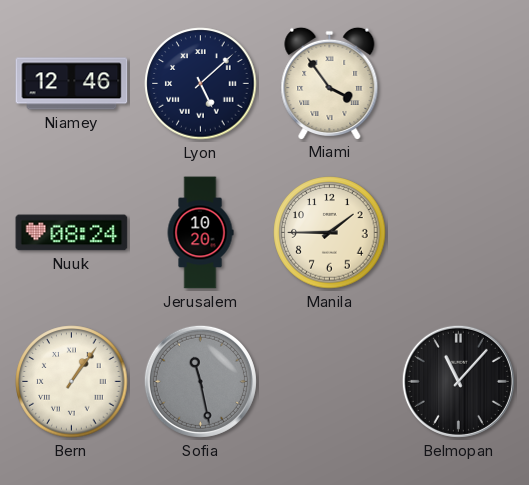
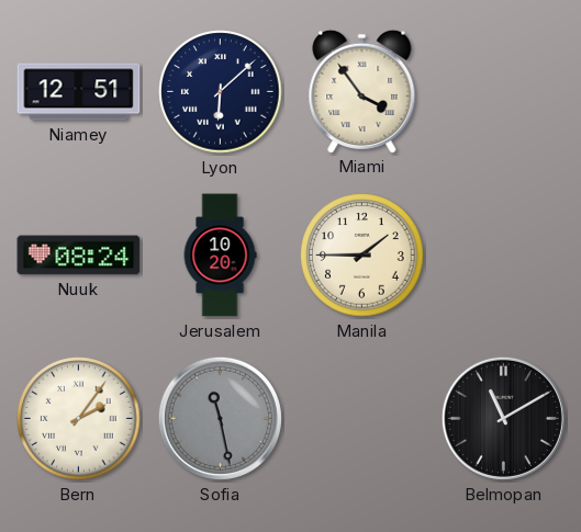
Niamey: 12:46 -> 12:51 (79, 92)
Lyon: 5:08 -> 6:08 (221, 92)
Bern: 1:06 -> 2:06 (79, 419)
Belmopan: 11:07 -> 11:10 (503, 418)
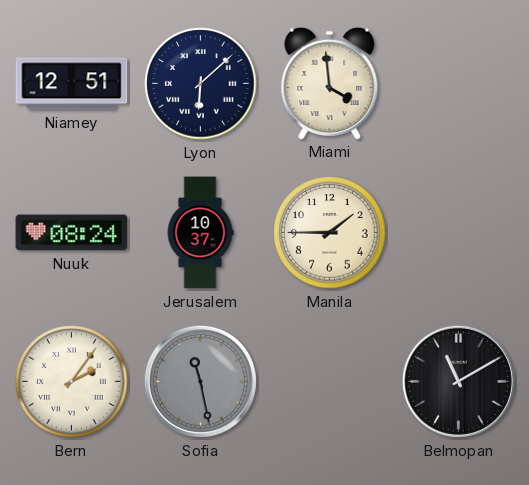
Miami: 3:54 -> 3:59 (330, 83)
Jerusalem: 10:20 -> 10:37 (200, 233)
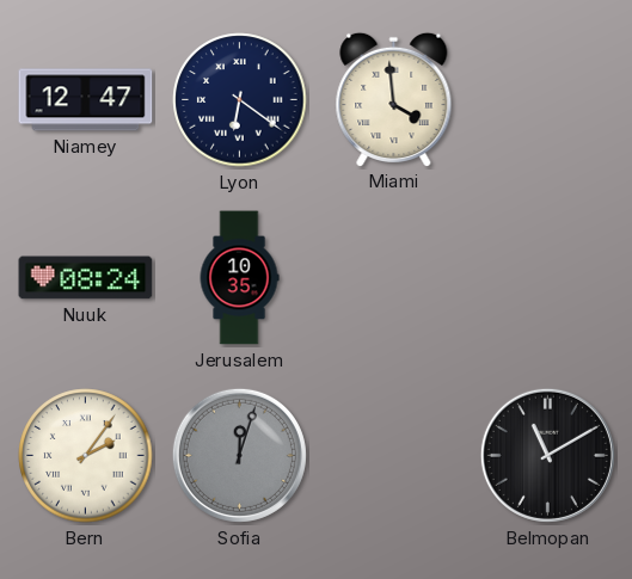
Niamey: 12:51 -> 12:47 (86, 100)
Lyon: 6:08 -> 6:21 (240, 100)
Jerusalem: 10:37 -> 10:35 (239, 278)
Manila: 1:45 -> none (330, 233)
Sofia: 11:28 -> 12:03 (239, 455)
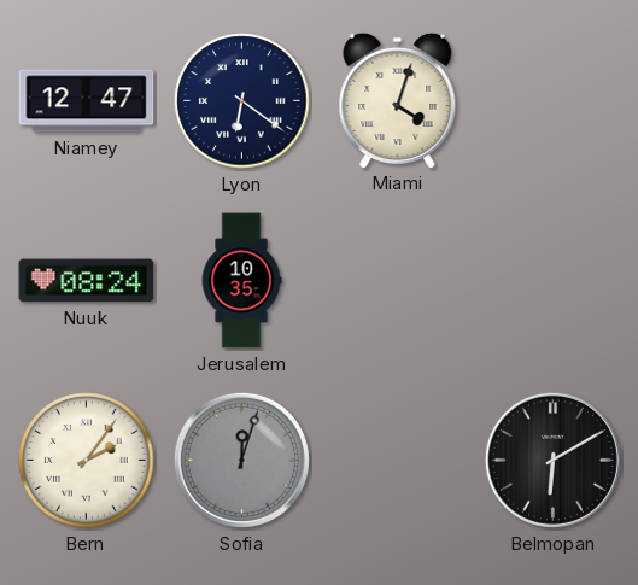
Miami: 3:59 -> 4:03 (398, 100)
Belmopan: 11:10 -> 6:10 (552, 460)
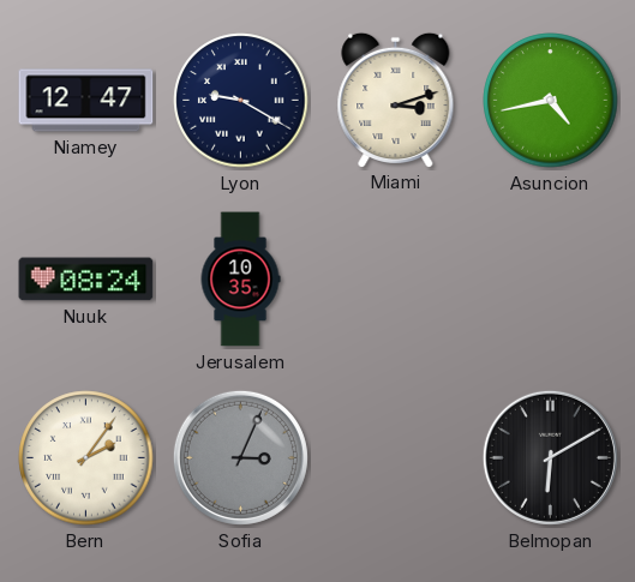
Lyon: 6:21 -> 9:20 (241, 101)
Miami: 4:03 -> 3:12 (396, 100)
Asuncion: none -> 4:43 (551, 101)
Sofia: 12:03 -> 3:04 (240, 457)
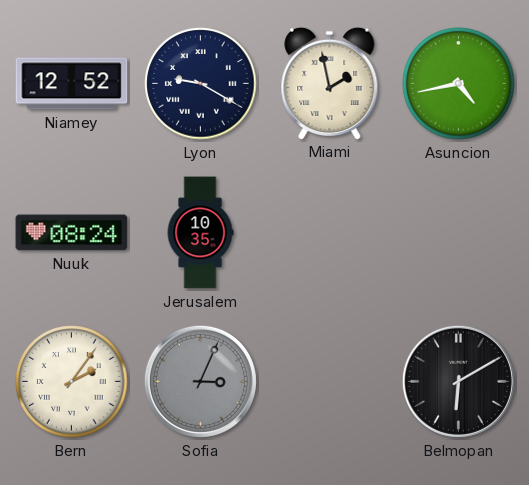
Niamey: 12:47 -> 12:52 (72, 84)
Miami: 3:12 -> 1:58 (330, 83)
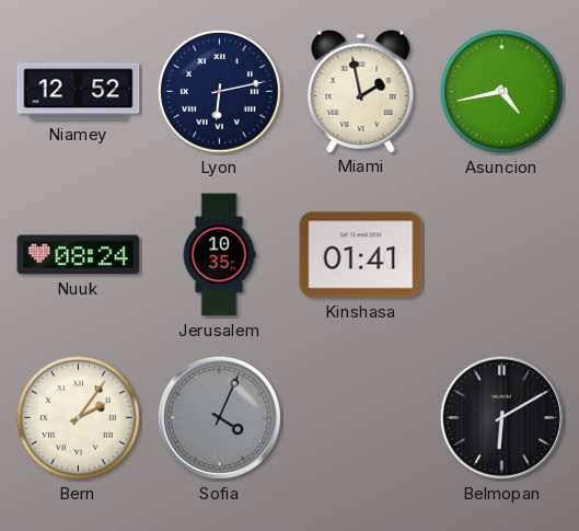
Lyon: 9:20 -> 6:13 (220, 92)
Kinshasa: none -> 01:41 (361, 255)
Sofia: 3:04 -> 4:04 (219, 417)
